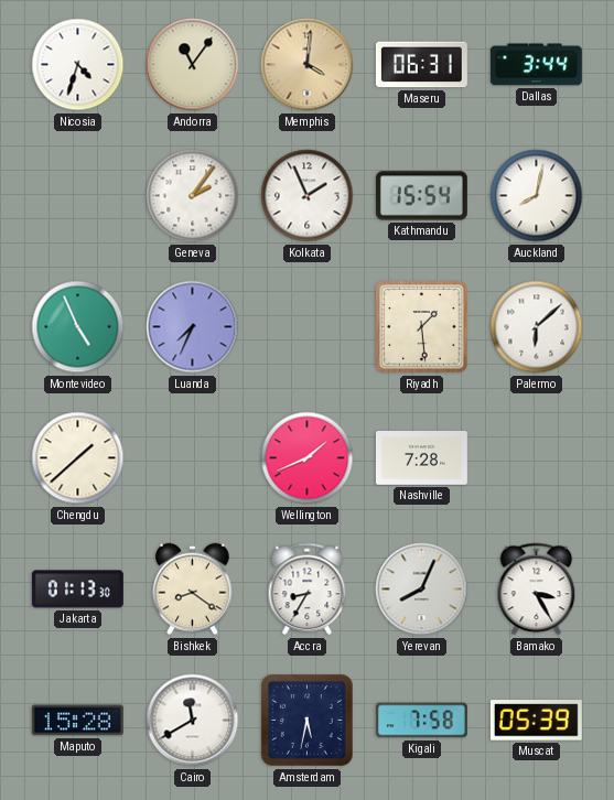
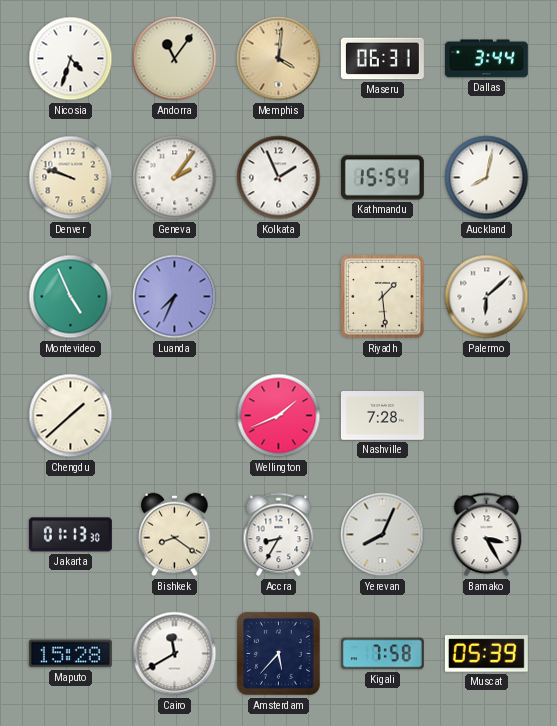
Denver: none -> 9:48 (71, 178)
Amsterdam: 5:32 -> 5:37 (278, 653)
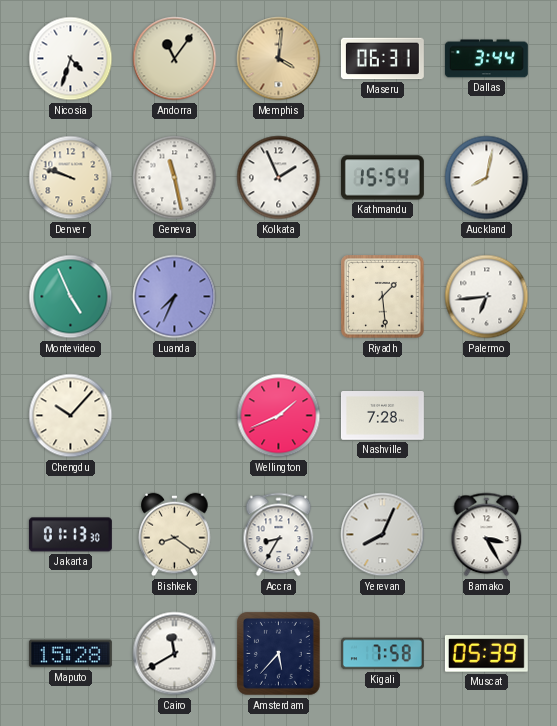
Geneva: 2:06 -> 11:28 (175, 178)
Palermo: 6:08 -> 6:44 (487, 297)
Chengdu: 1:38 -> 10:07 (71, 416)
